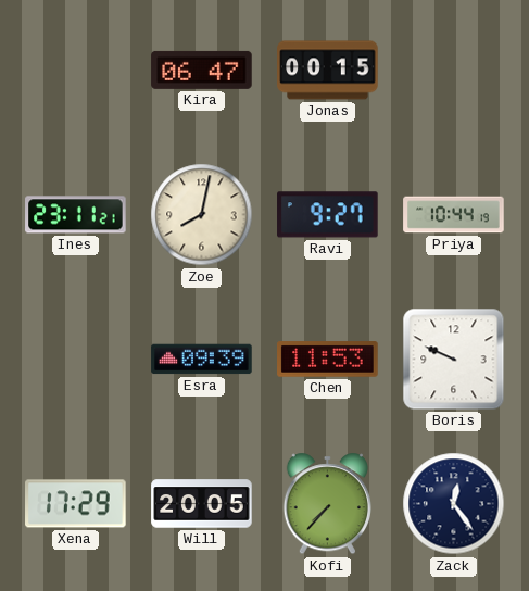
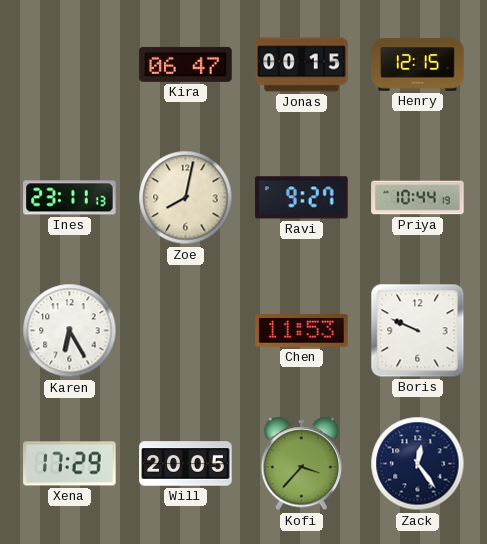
Henry: none -> 12:15 (418, 65)
Ines: 23:11:21 -> 23:11:13 (70, 198)
Karen: none -> 6:25 (70, 331)
Esra: 09:39 -> none (202, 360)
Kofi: 7:37 -> 3:37 (301, 464)
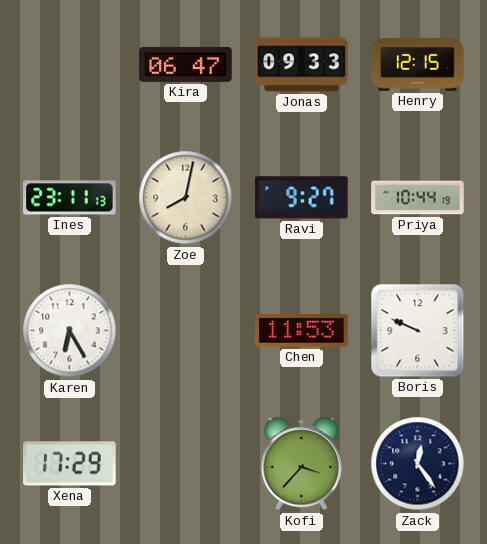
Jonas: 00:15 -> 09:33 (302, 65)
Will: 20:05 -> none (186, 464)
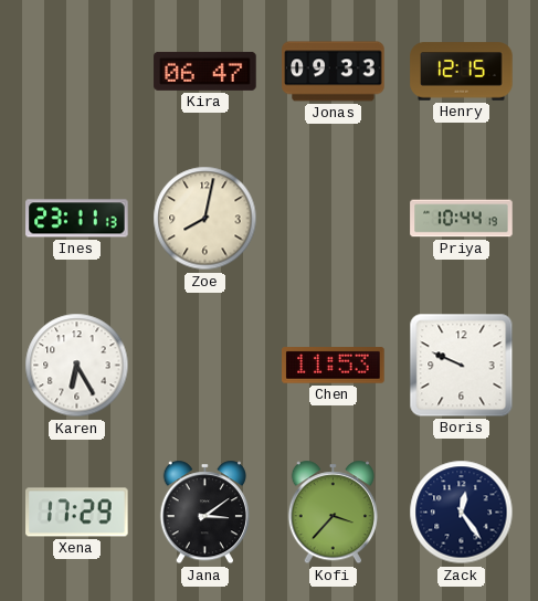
Ravi: 9:27 -> none (302, 198)
Jana: none -> 3:09 (204, 513)
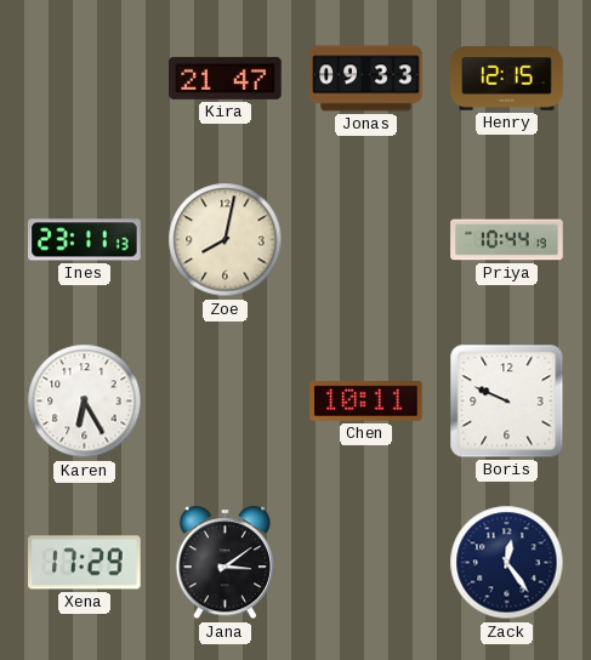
Kira: 06:47 -> 21:47 (226, 78)
Chen: 11:53 -> 10:11 (366, 402)
Kofi: 3:37 -> none (333, 513)
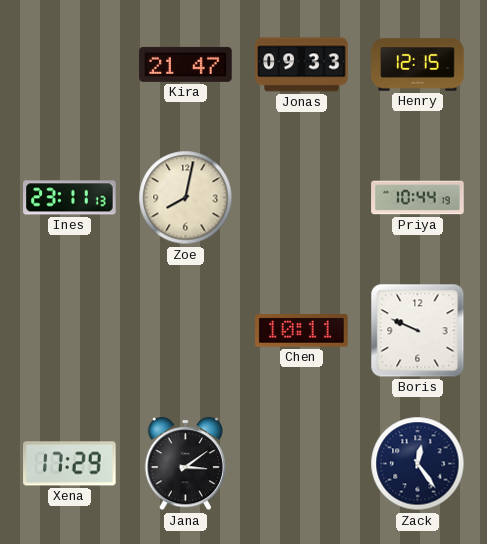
Karen: 6:25 -> none (85, 402)
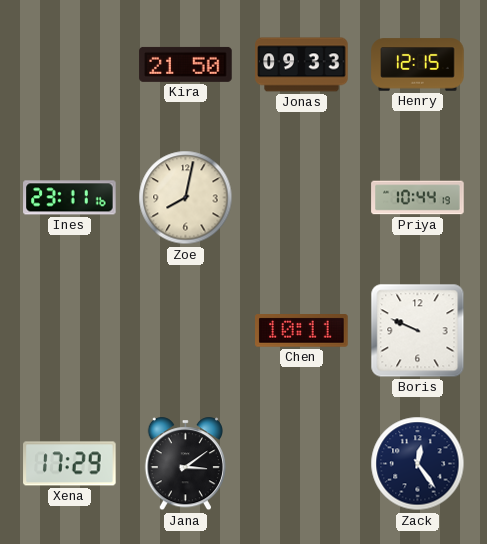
Kira: 21:47 -> 21:50 (186, 64)
Ines: 23:11:13 -> 23:11:16 (70, 198)
